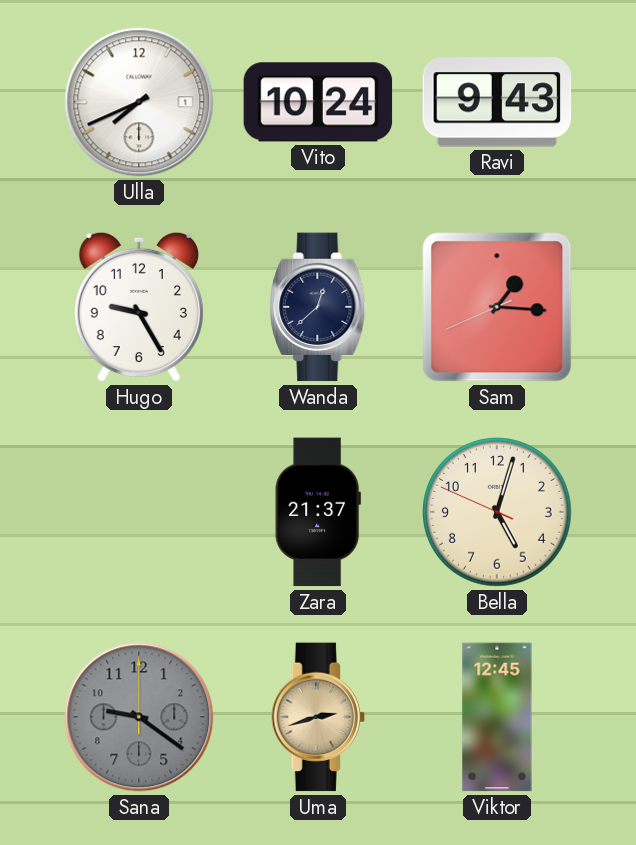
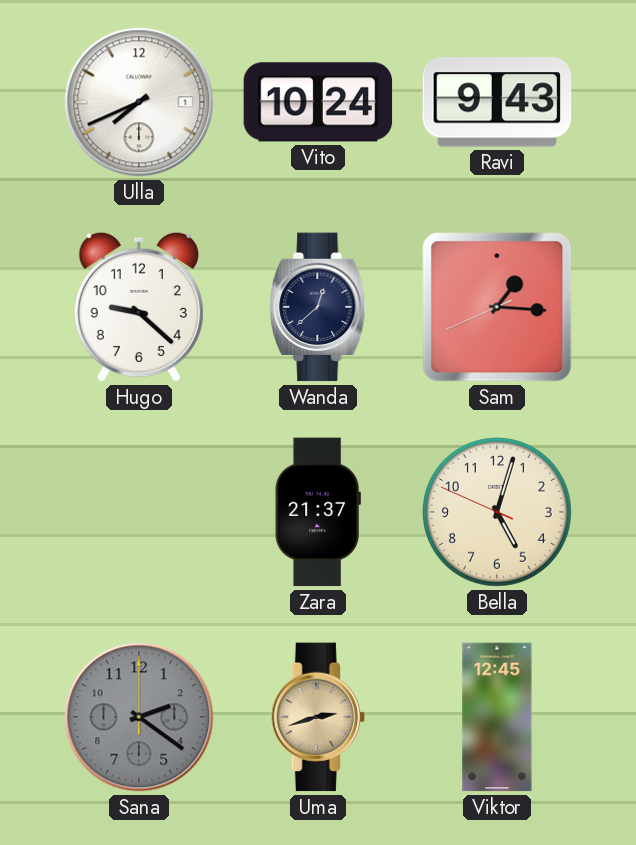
Hugo: 9:25 -> 9:22 (139, 307)
Sana: 9:21 -> 2:21 (139, 717)
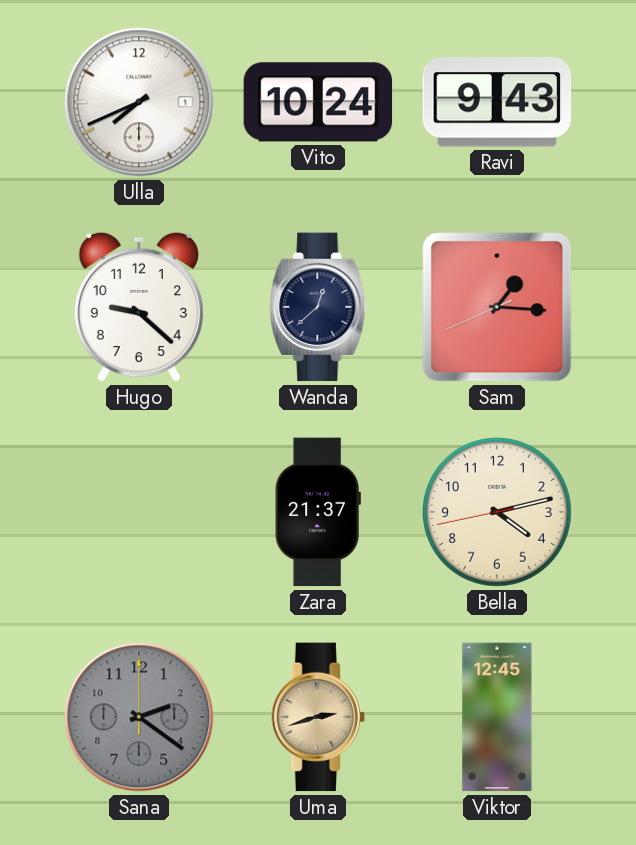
Bella: 5:02 -> 4:12 (498, 513)
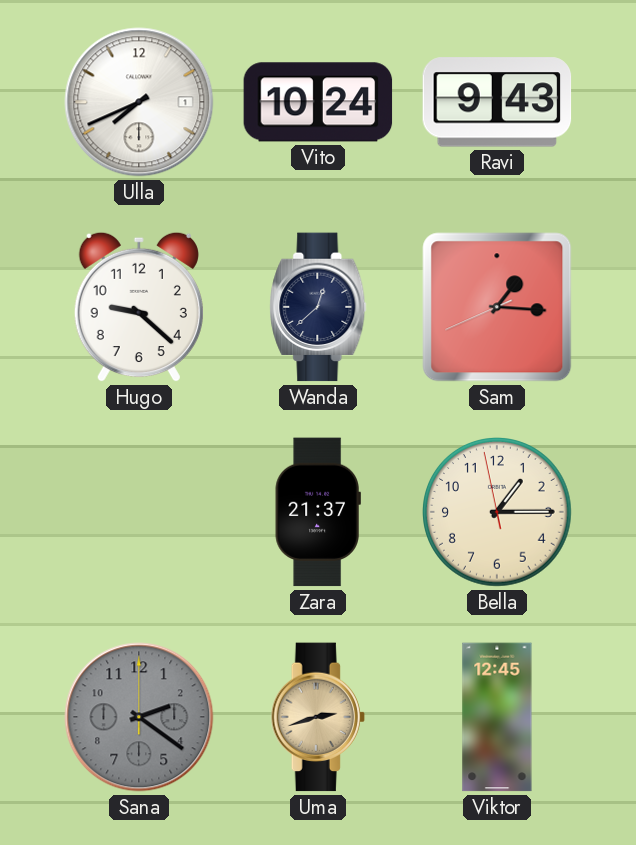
Bella: 4:12 -> 1:14 (498, 513)
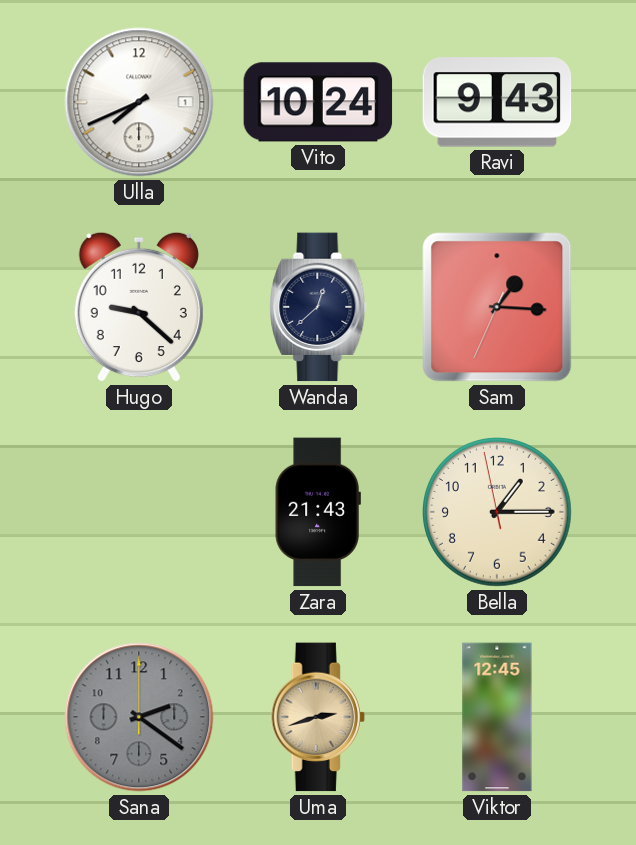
Sam: 1:15:41 -> 1:15:34 (497, 307)
Zara: 21:37 -> 21:43 (318, 512)
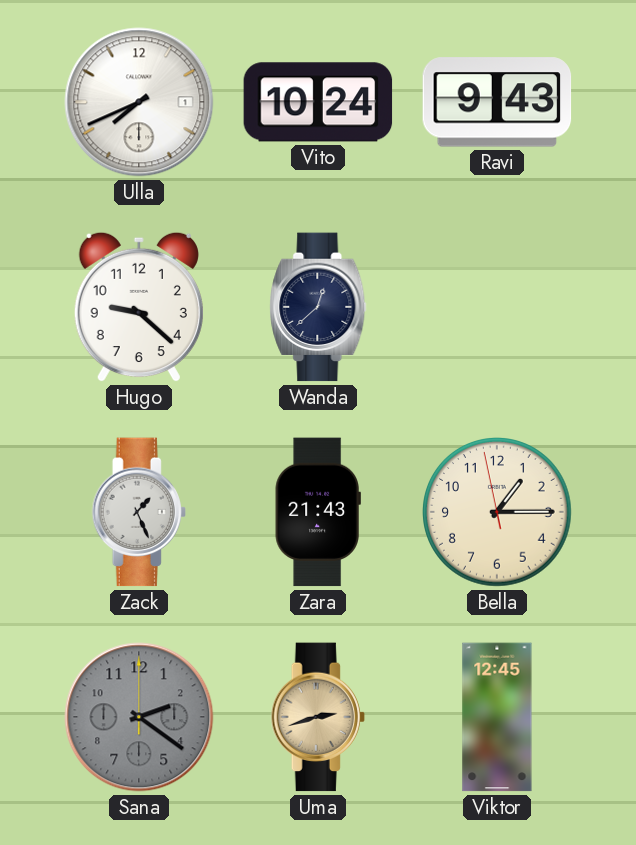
Sam: 1:15 -> none (497, 307)
Zack: none -> 1:26 (139, 512)
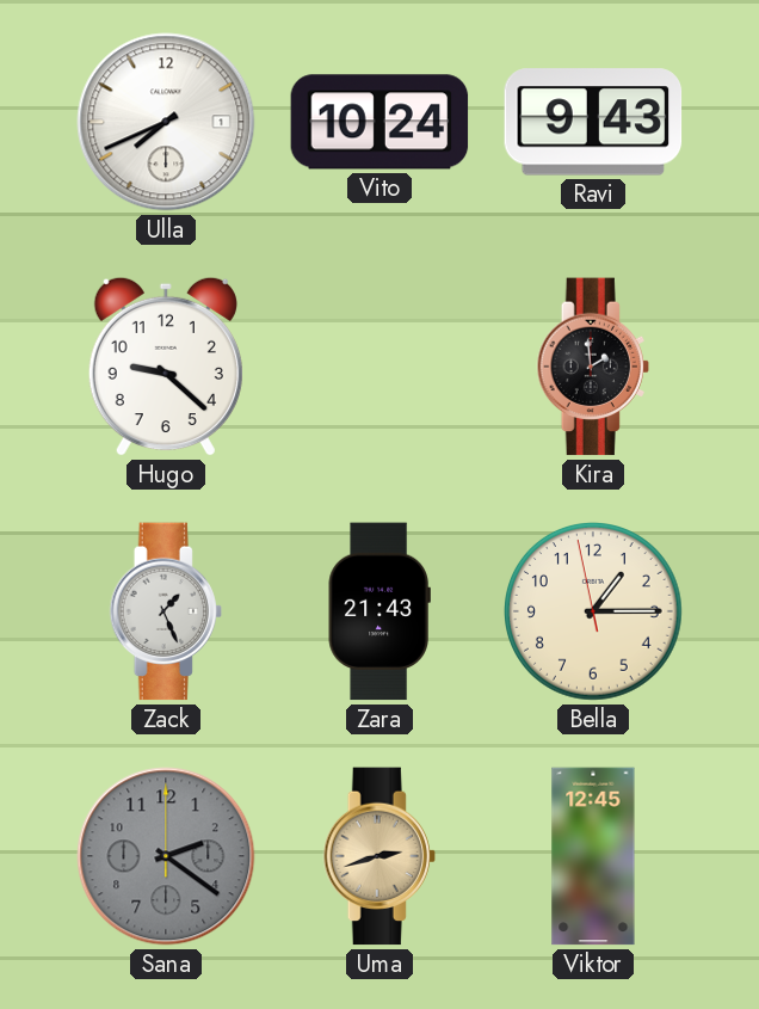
Wanda: 12:38 -> none (318, 307)
Kira: none -> 1:59 (593, 367)
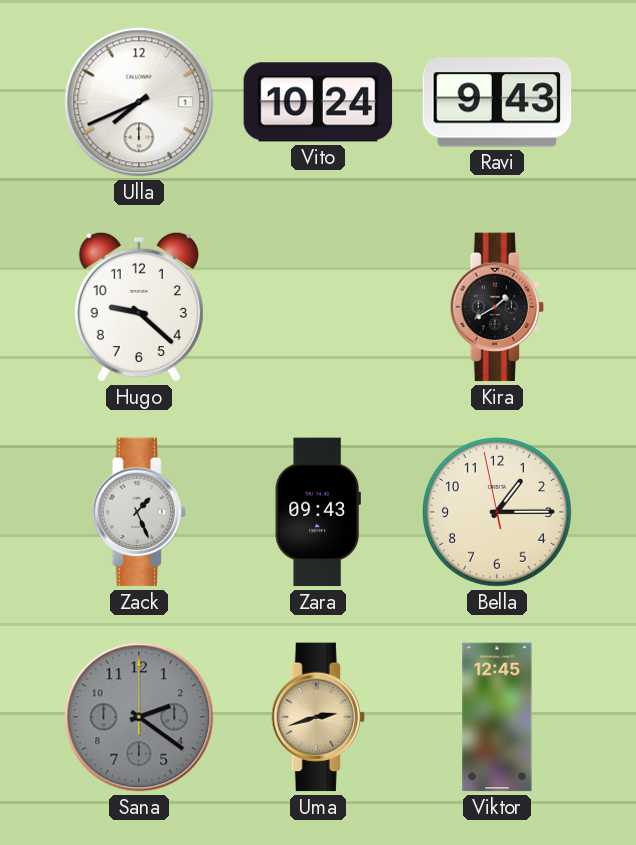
Kira: 1:59 -> 1:40 (497, 307)
Zara: 21:43 -> 09:43 (318, 512)
